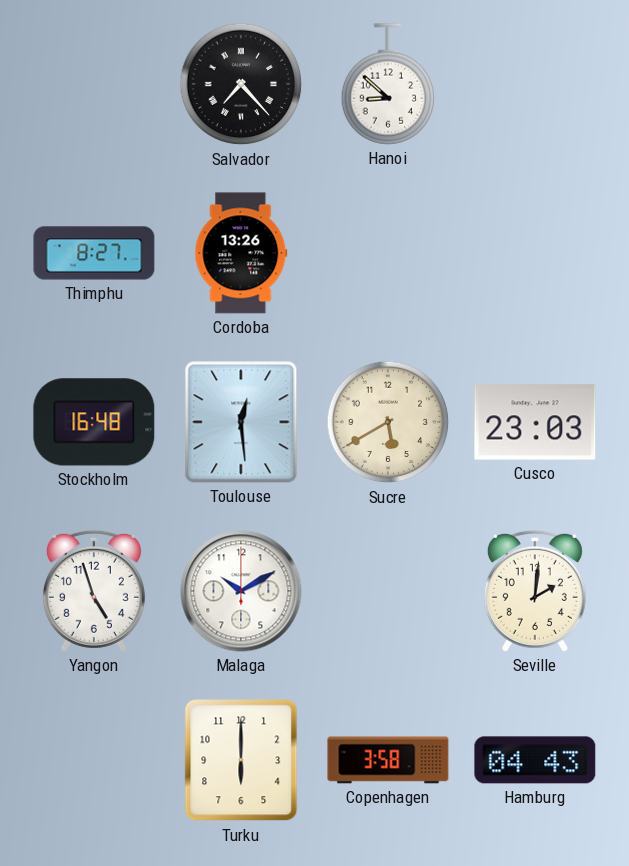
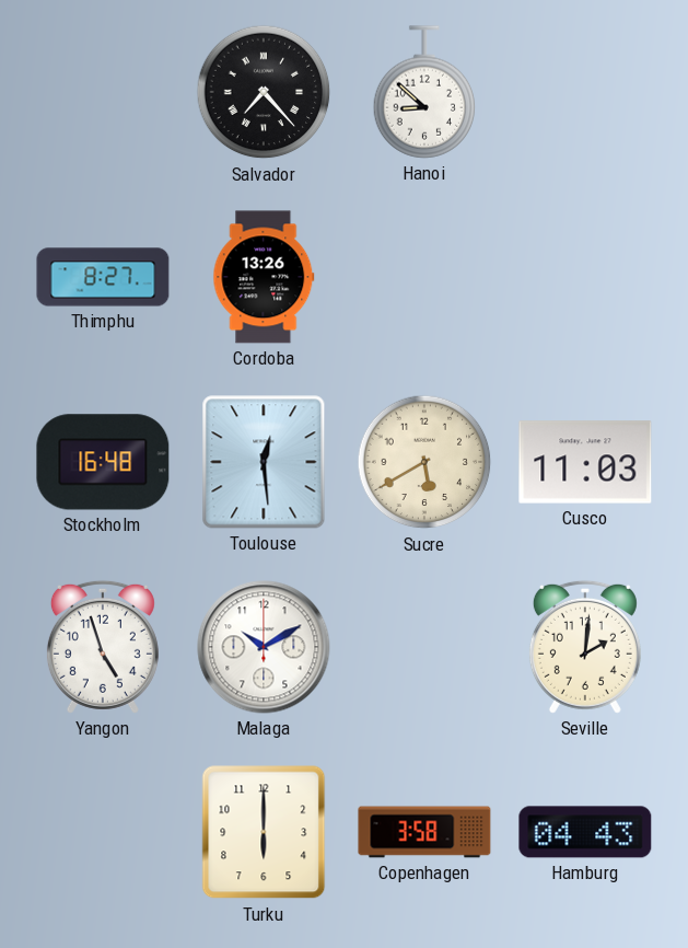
Cusco: 23:03 -> 11:03 (585, 462)
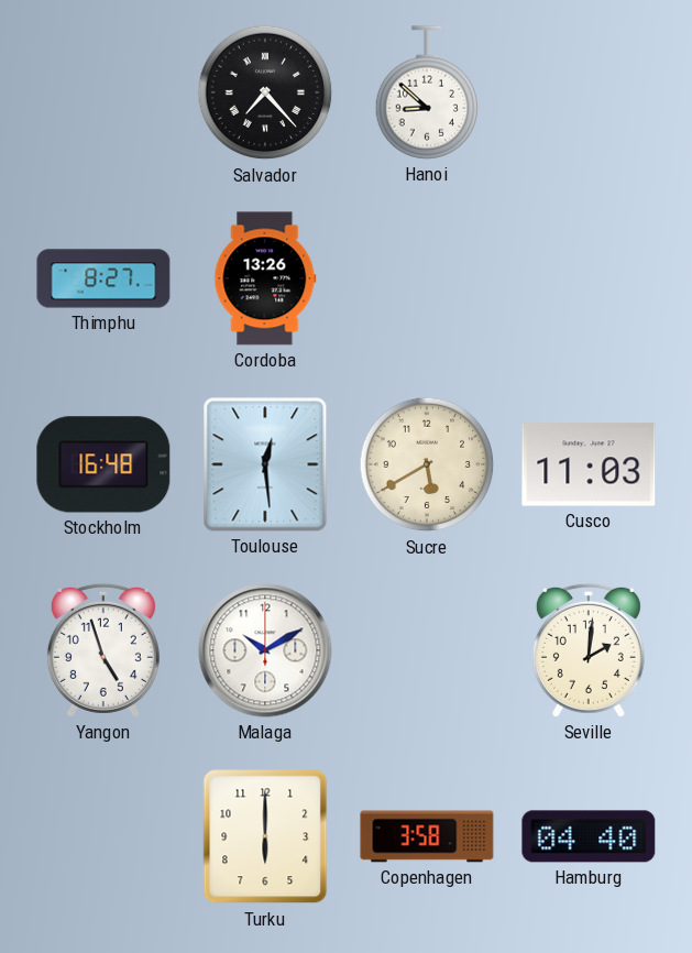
Hamburg: 04:43 -> 04:40 (589, 836)
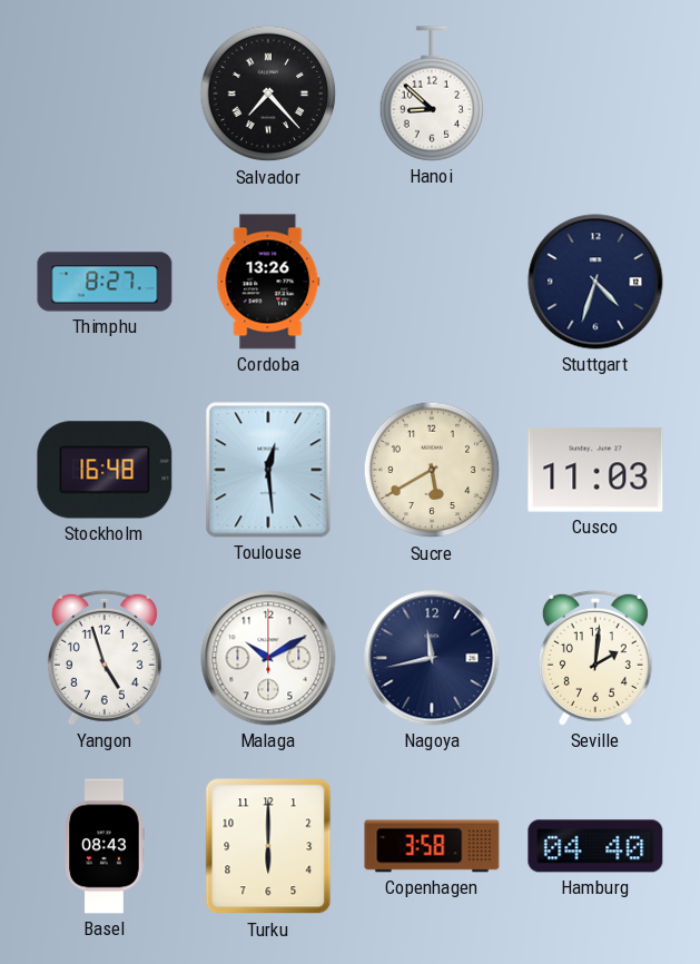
Stuttgart: none -> 4:33 (595, 282)
Nagoya: none -> 11:43 (432, 658)
Basel: none -> 08:43 (105, 846)
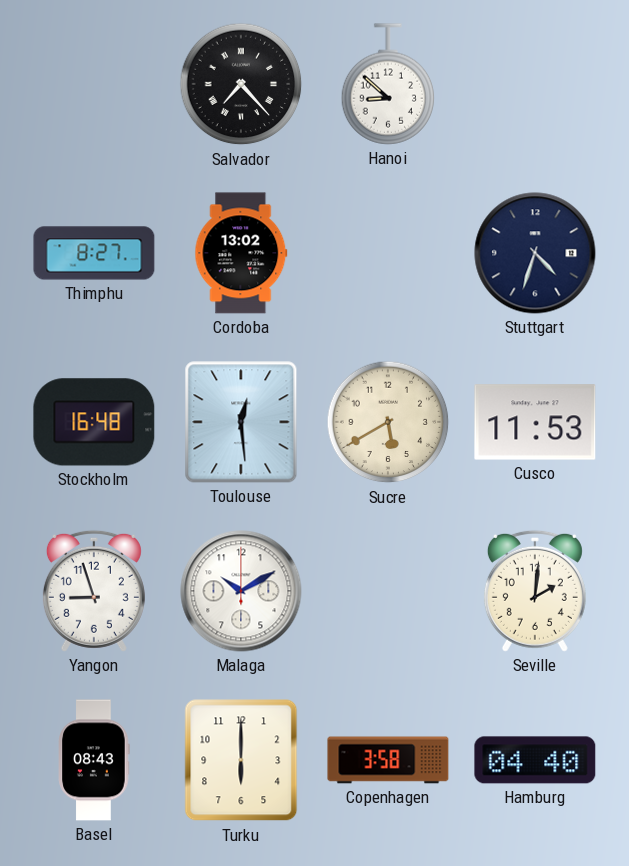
Cordoba: 13:26 -> 13:02 (241, 253)
Cusco: 11:03 -> 11:53 (535, 422)
Yangon: 4:57 -> 8:57 (94, 591)
Nagoya: 11:43 -> none (432, 658)
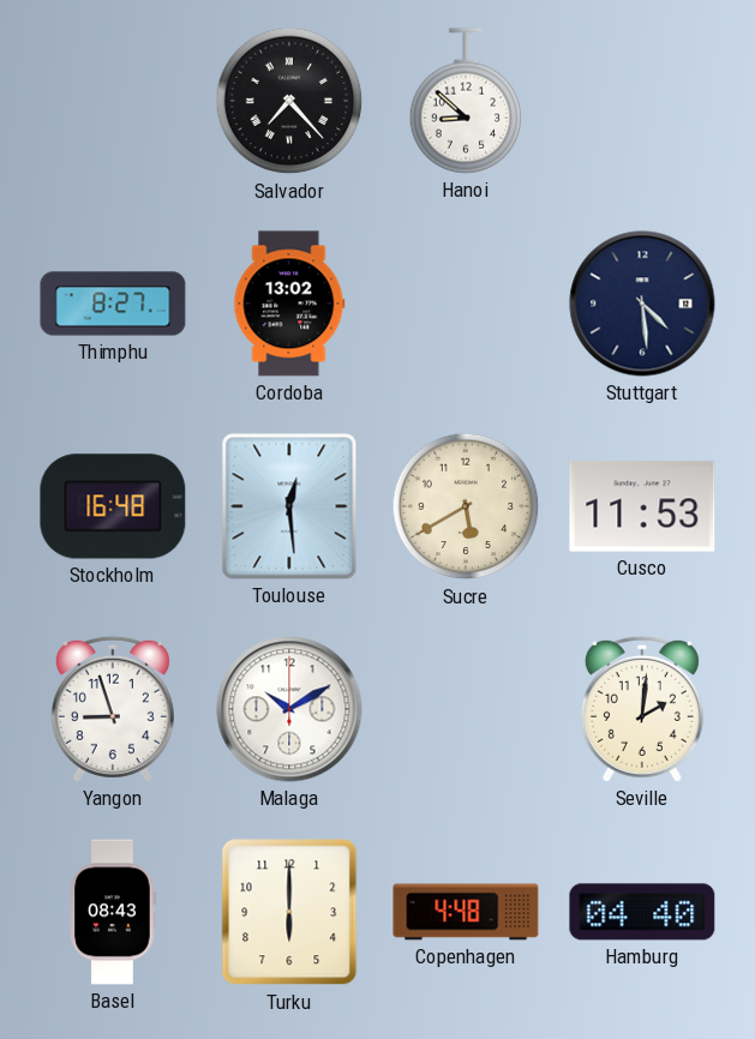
Stuttgart: 4:33 -> 4:29 (642, 304)
Copenhagen: 3:58 -> 4:48 (466, 912)
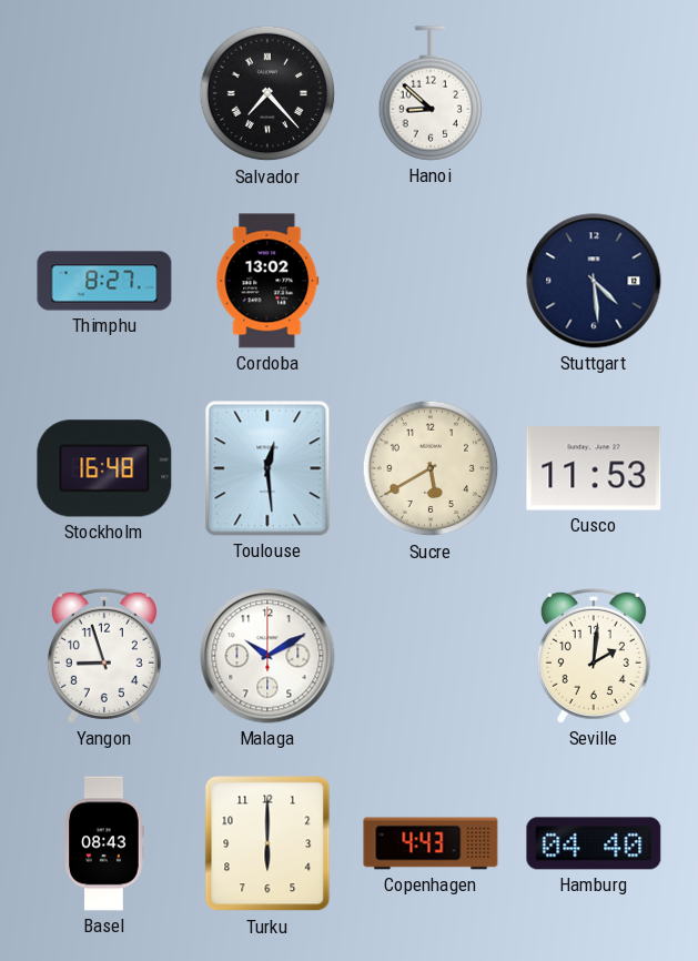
Copenhagen: 4:48 -> 4:43 (431, 843)
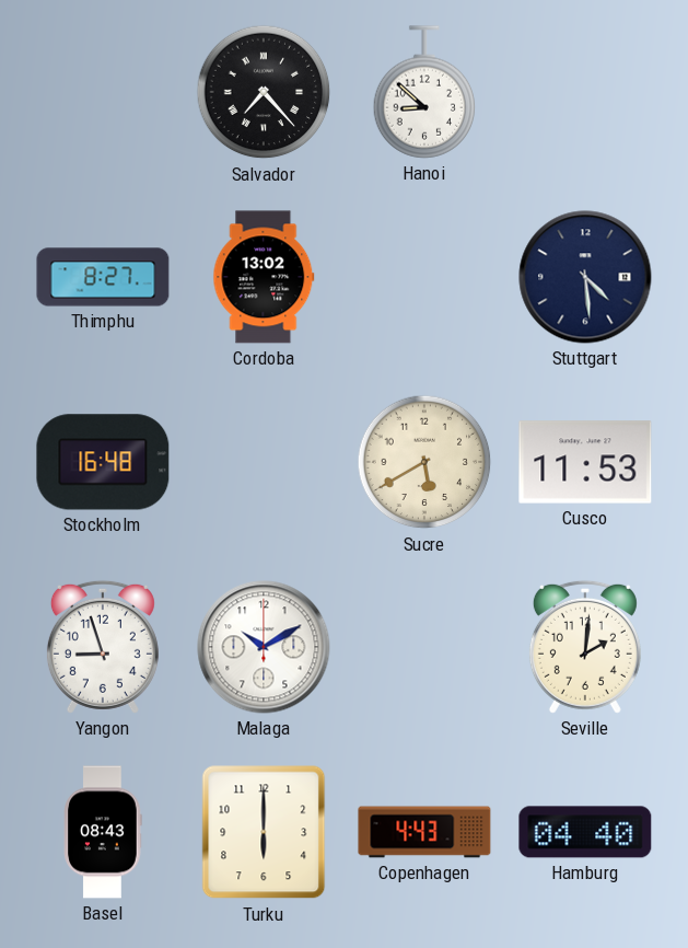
Toulouse: 12:29 -> none (267, 468)
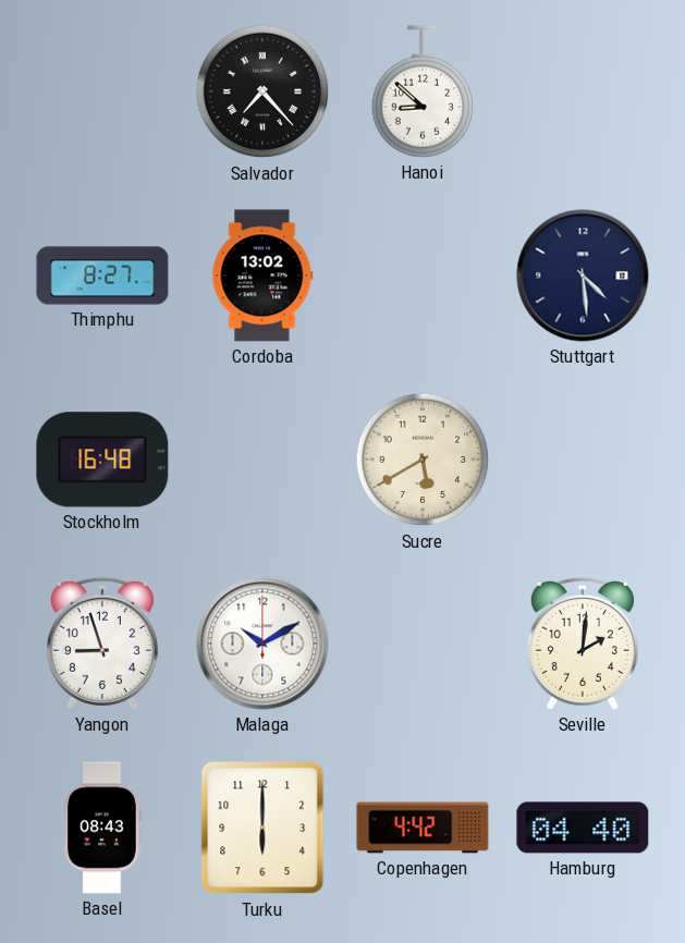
Cusco: 11:53 -> none (585, 462)
Copenhagen: 4:43 -> 4:42 (423, 828)
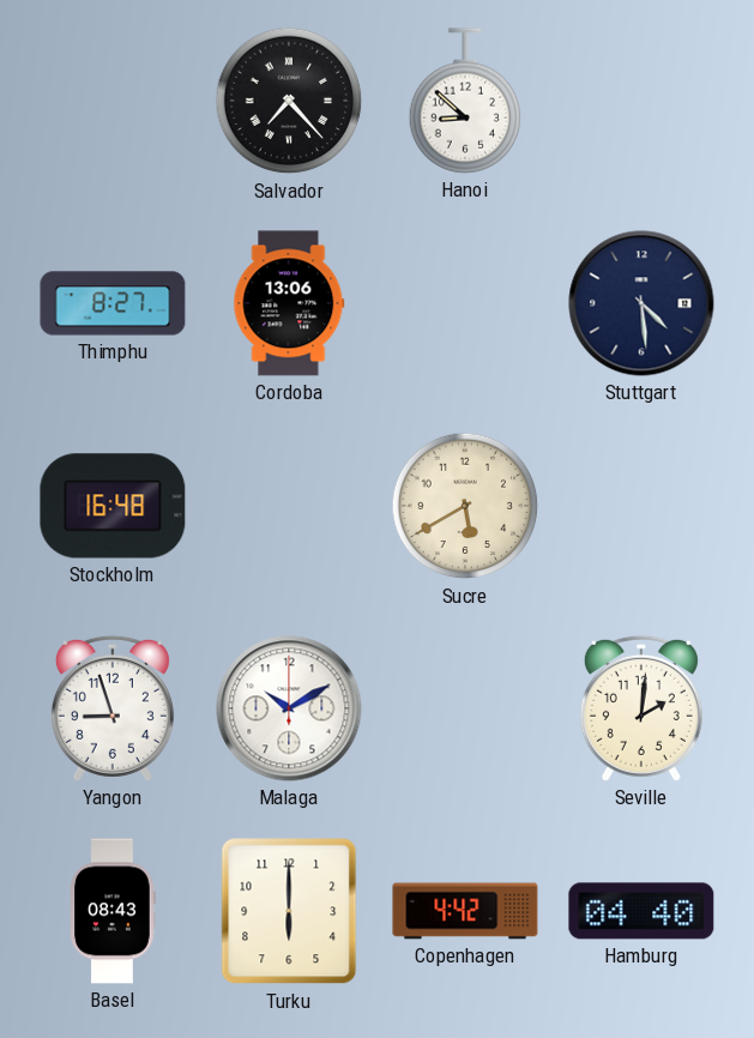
Cordoba: 13:02 -> 13:06 (289, 303)
